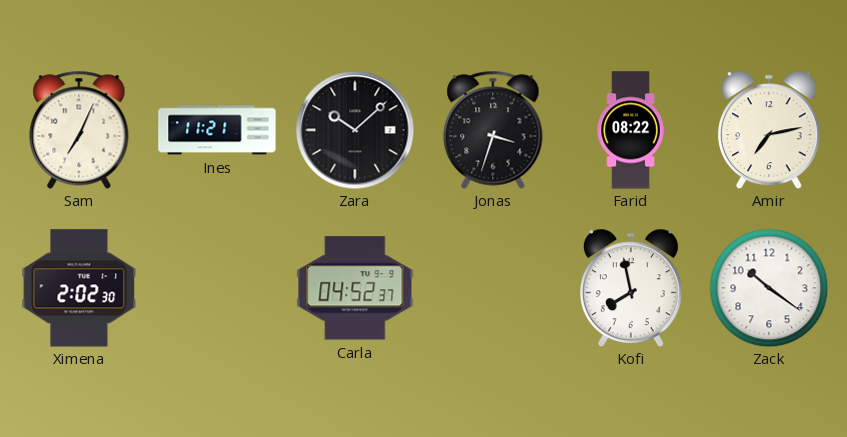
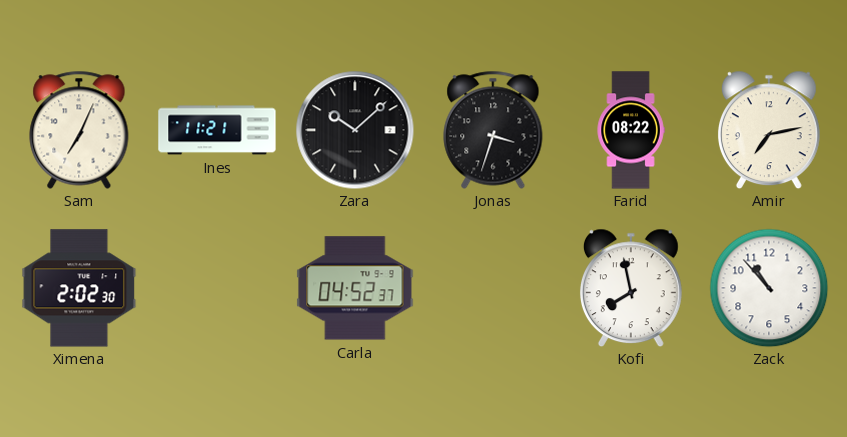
Zack: 10:21 -> 10:53 (769, 288)
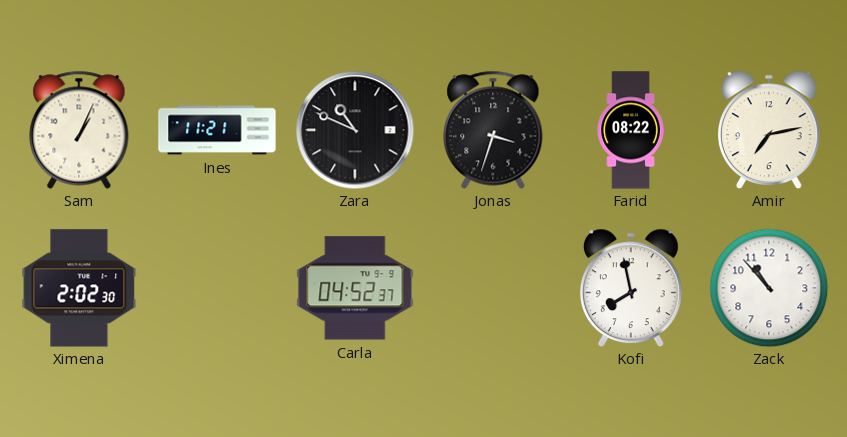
Sam: 7:04 -> 1:04 (79, 130)
Zara: 10:08 -> 10:49 (355, 130)
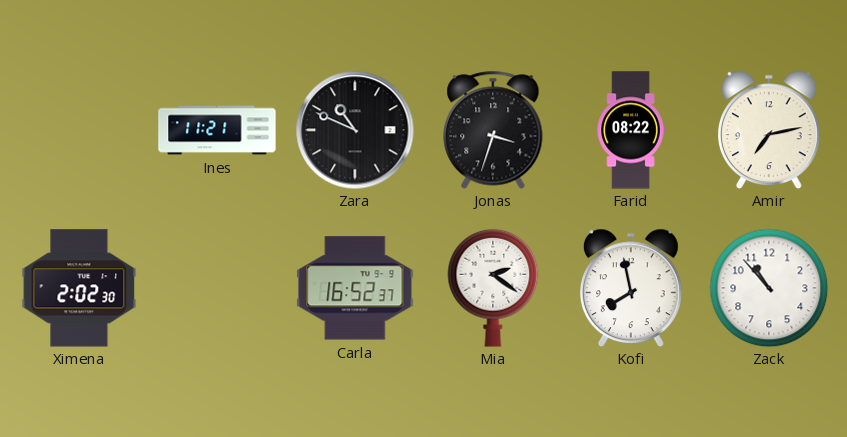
Sam: 1:04 -> none (79, 130)
Carla: 04:52 -> 16:52 (355, 288)
Mia: none -> 2:21 (493, 288)
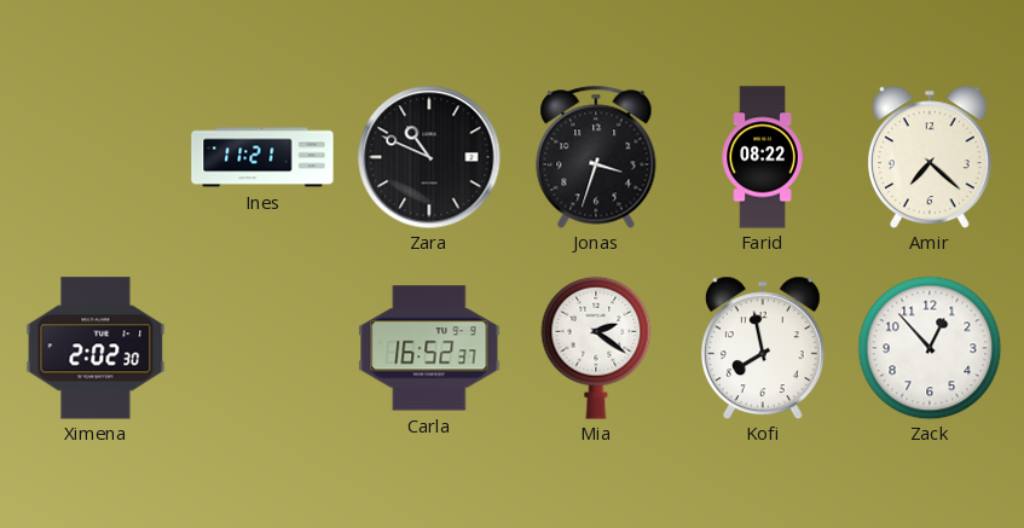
Amir: 7:13 -> 7:22 (930, 157)
Zack: 10:53 -> 12:53 (930, 348)
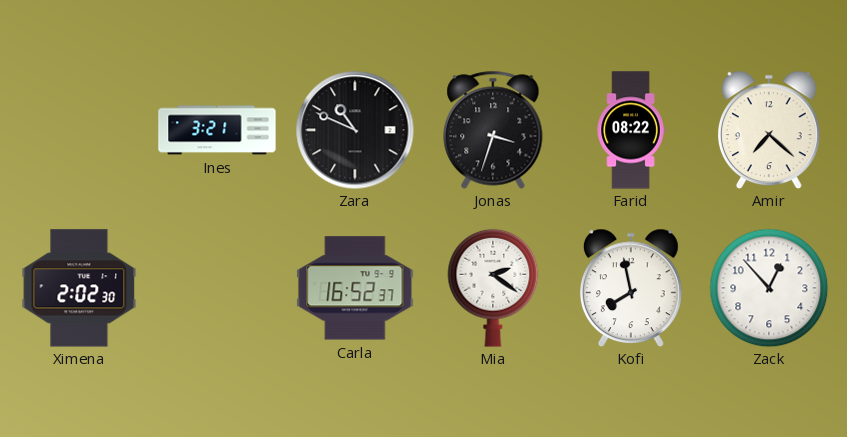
Ines: 11:21 -> 3:21 (217, 130)
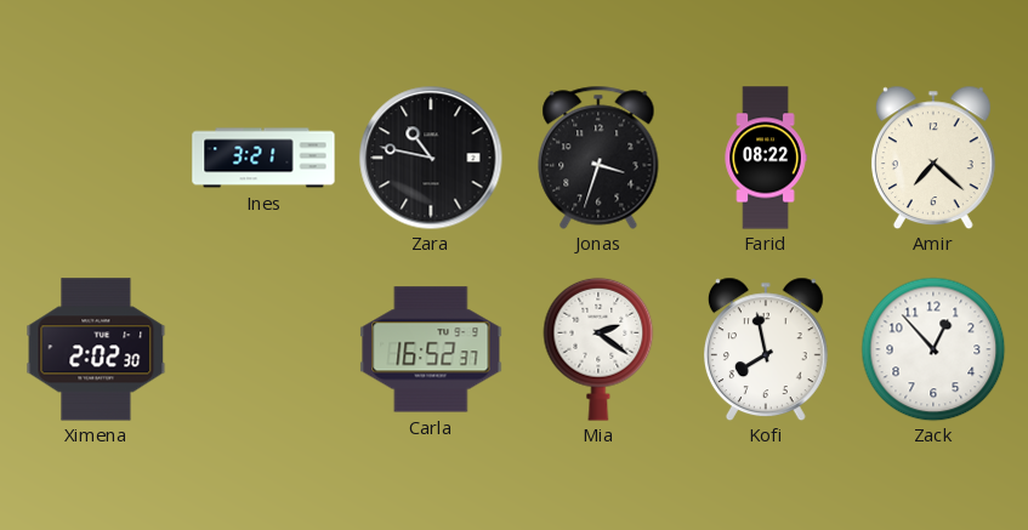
Zara: 10:49 -> 10:47 (431, 158)
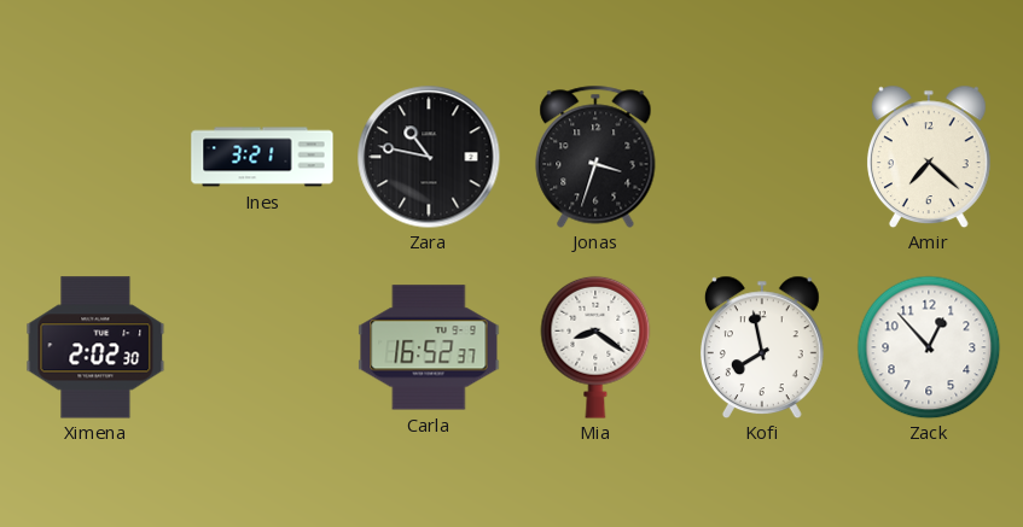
Farid: 08:22 -> none (766, 158)
Mia: 2:21 -> 8:21 (595, 347)
